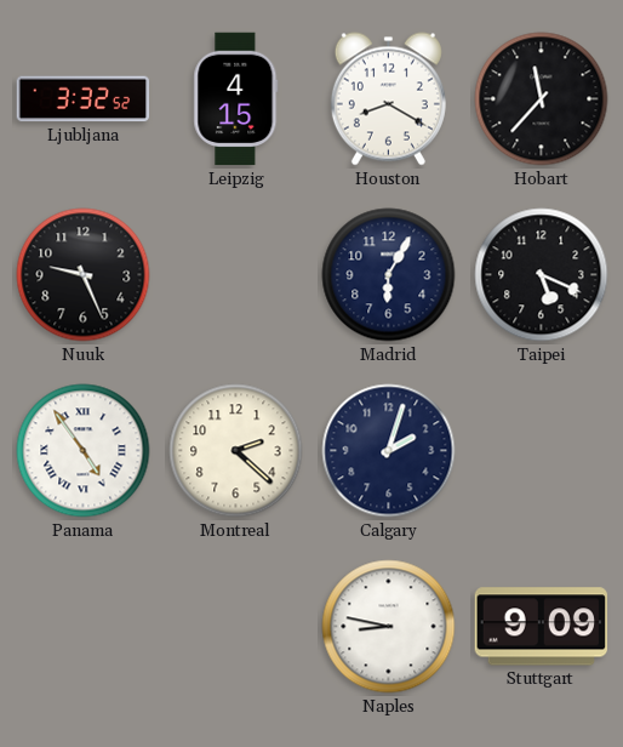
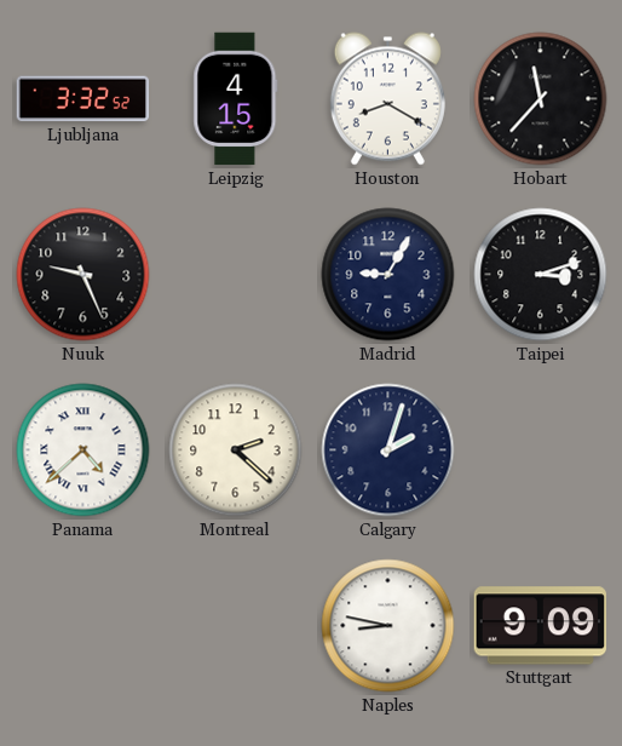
Madrid: 6:05 -> 9:05 (388, 275)
Taipei: 5:19 -> 3:12 (541, 275)
Panama: 4:54 -> 4:38 (83, 451)
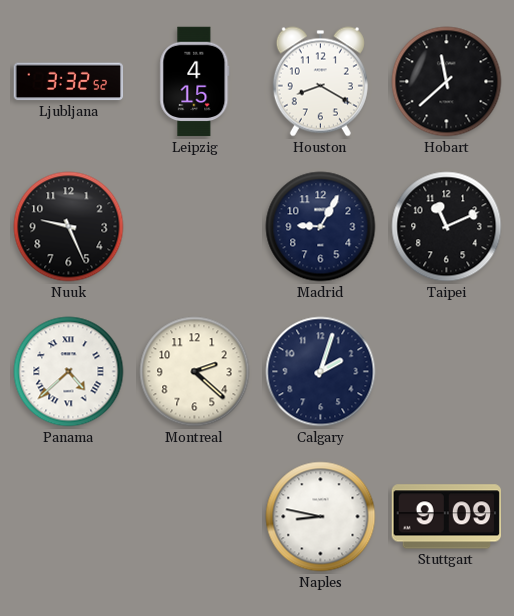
Hobart: 11:37 -> 11:38 (447, 82)
Taipei: 3:12 -> 11:11 (447, 227)
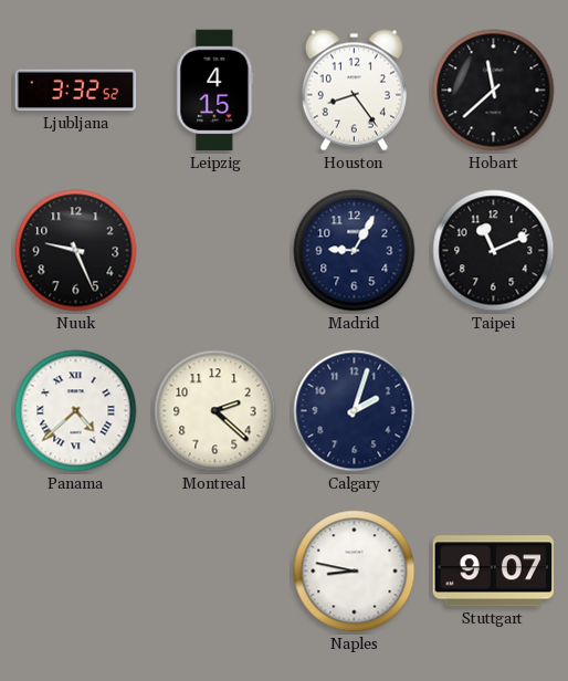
Houston: 8:20 -> 8:24 (354, 91)
Stuttgart: 9:09 -> 9:07 (493, 572)
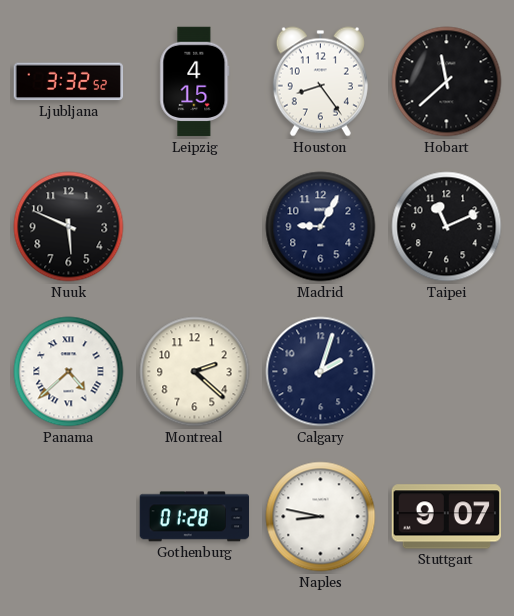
Nuuk: 9:26 -> 5:49 (69, 227)
Gothenburg: none -> 01:28 (195, 517)
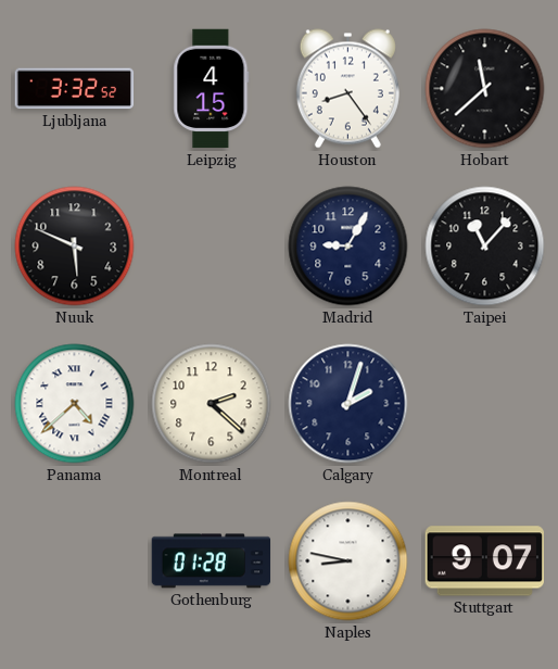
Taipei: 11:11 -> 11:07 (485, 247)
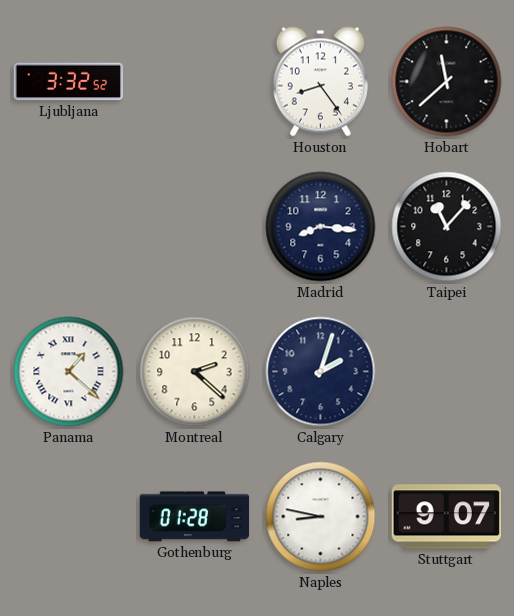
Leipzig: 4:15 -> none (212, 89)
Nuuk: 5:49 -> none (75, 247)
Madrid: 9:05 -> 8:16 (321, 227)
Panama: 4:38 -> 1:22 (69, 372)
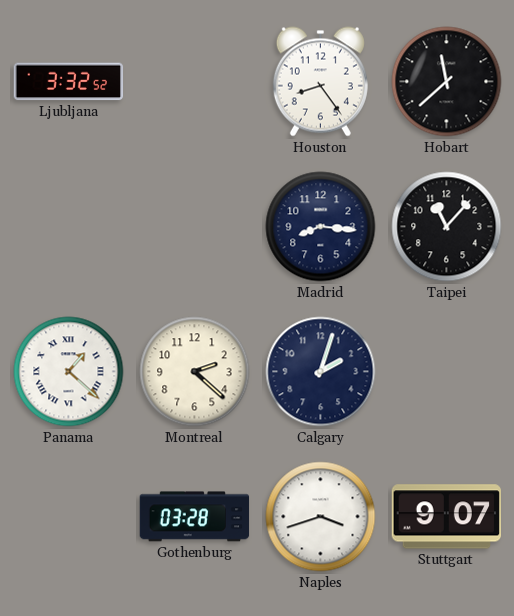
Gothenburg: 01:28 -> 03:28 (195, 517)
Naples: 8:47 -> 3:42 (321, 517)
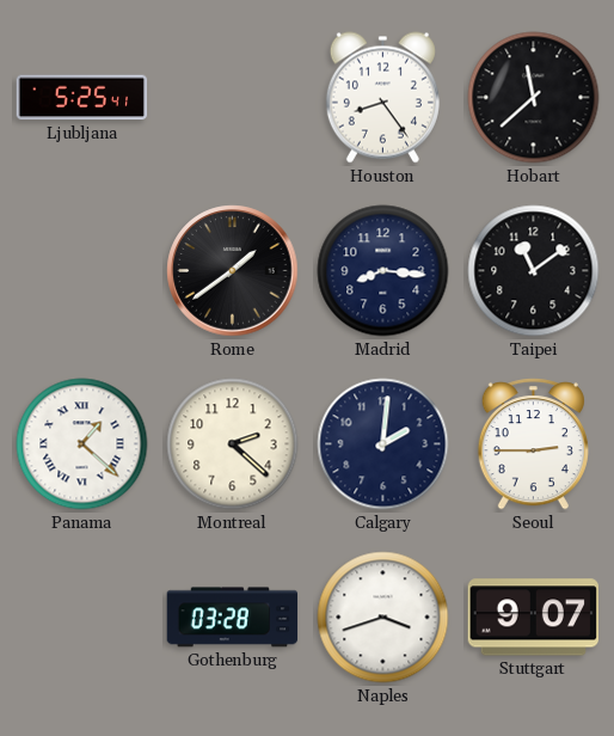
Ljubljana: 3:32 -> 5:25 (82, 98)
Rome: none -> 1:39 (233, 271)
Taipei: 11:07 -> 11:09 (534, 271)
Calgary: 2:03 -> 2:01 (383, 444)
Seoul: none -> 2:45 (533, 444)
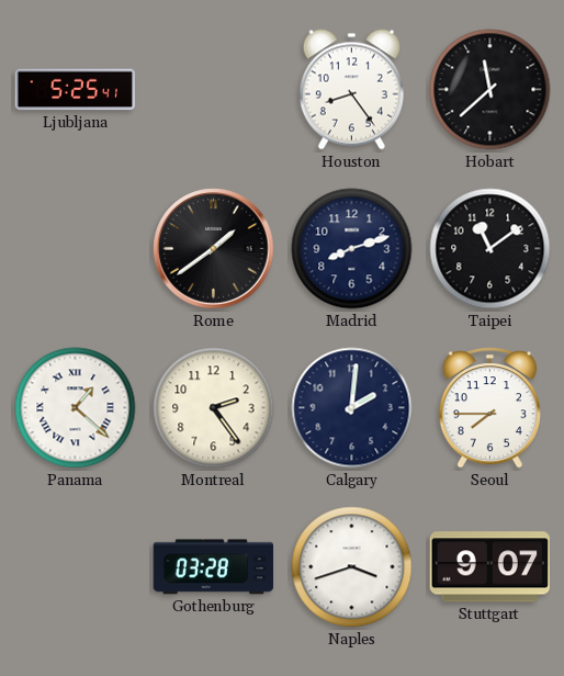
Madrid: 8:16 -> 8:12 (352, 249)
Montreal: 2:22 -> 2:24 (214, 408)
Seoul: 2:45 -> 7:45 (489, 408)
